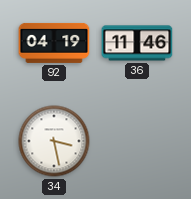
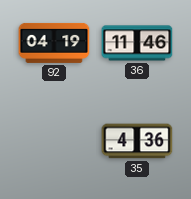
34: 3:28 -> none (54, 141)
35: none -> 4:36 (137, 141)
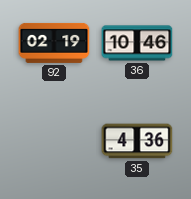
92: 04:19 -> 02:19 (54, 43)
36: 11:46 -> 10:46 (137, 43)
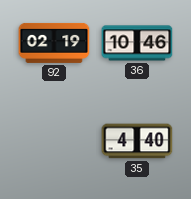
35: 4:36 -> 4:40 (137, 141)
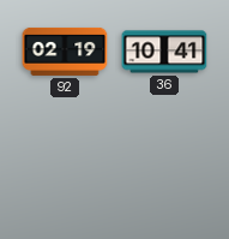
36: 10:46 -> 10:41 (164, 52)
35: 4:40 -> none (137, 141)
